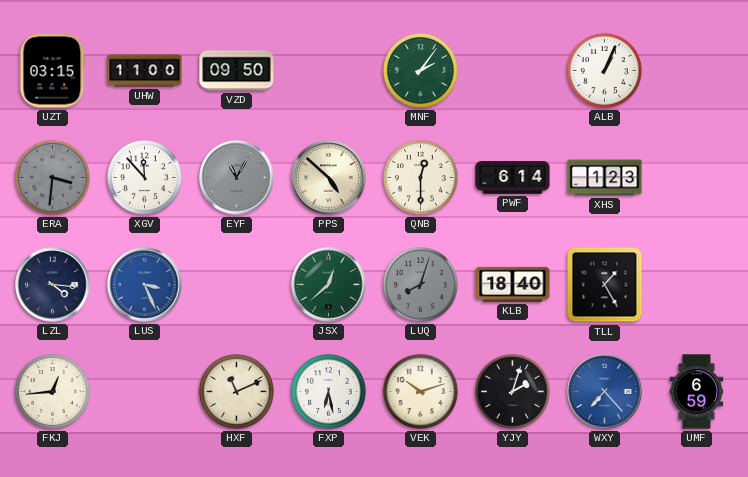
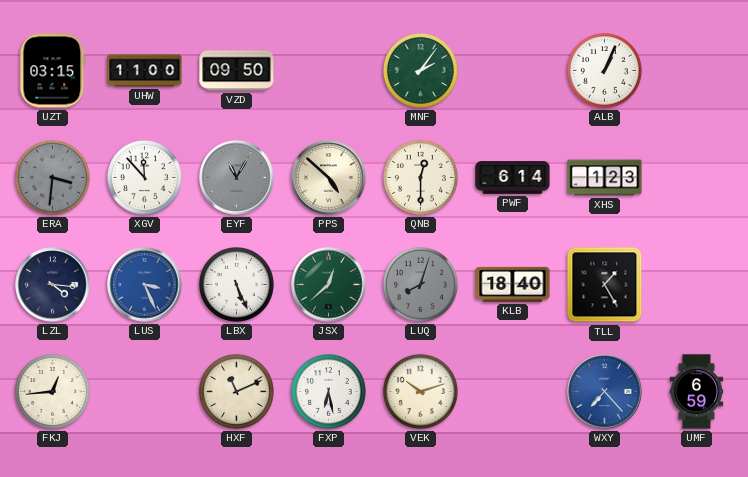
LBX: none -> 5:26 (236, 284)
YJY: 2:03 -> none (512, 391)
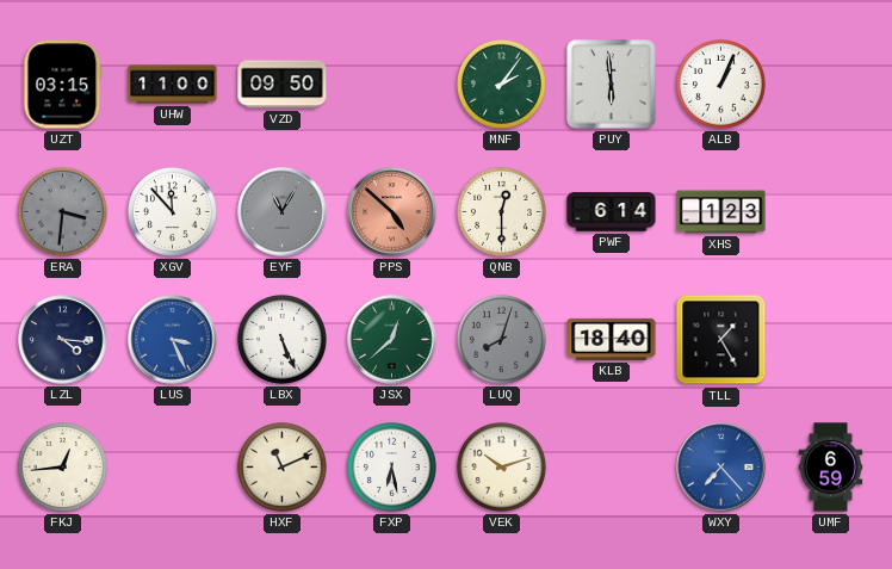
PUY: none -> 5:59 (612, 85)
PPS dial: cream -> salmon (392, 212)
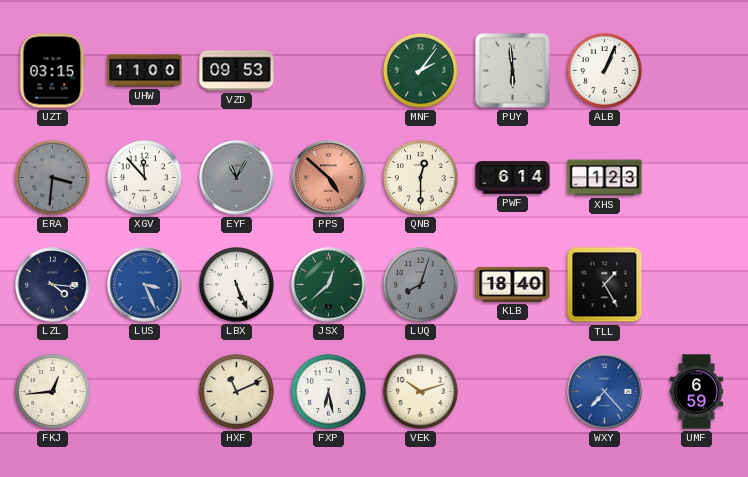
VZD: 09:50 -> 09:53 (237, 71)
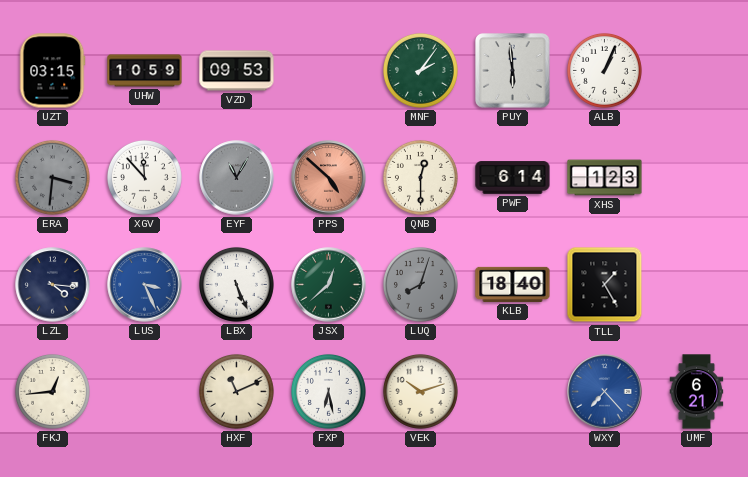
UHW: 11:00 -> 10:59 (145, 71)
UMF: 6:59 -> 6:21 (697, 392)
